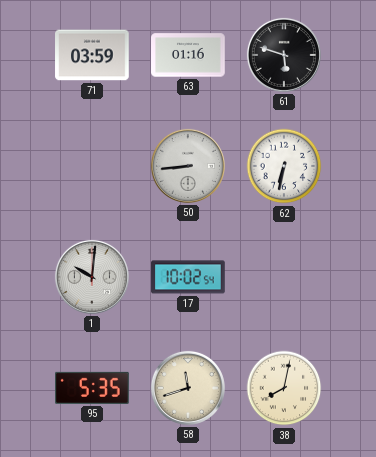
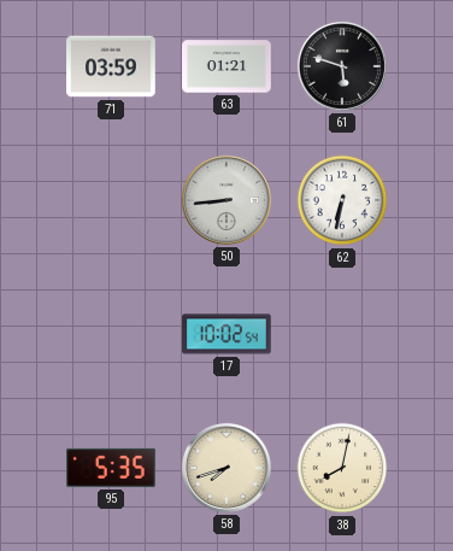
63: 01:16 -> 01:21 (226, 66)
1: 10:01 -> none (92, 277)
58: 11:42 -> 7:42 (226, 468)
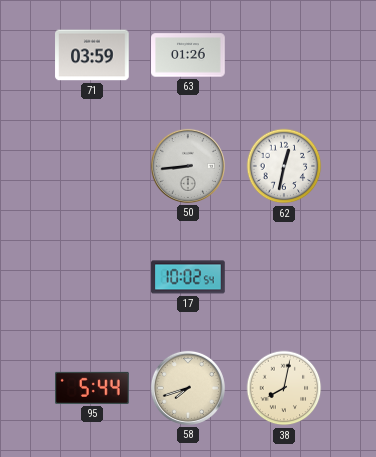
63: 01:21 -> 01:26 (188, 55)
61: 5:48 -> none (342, 66)
62: 6:32 -> 12:32 (284, 166)
95: 5:35 -> 5:44 (92, 388)
